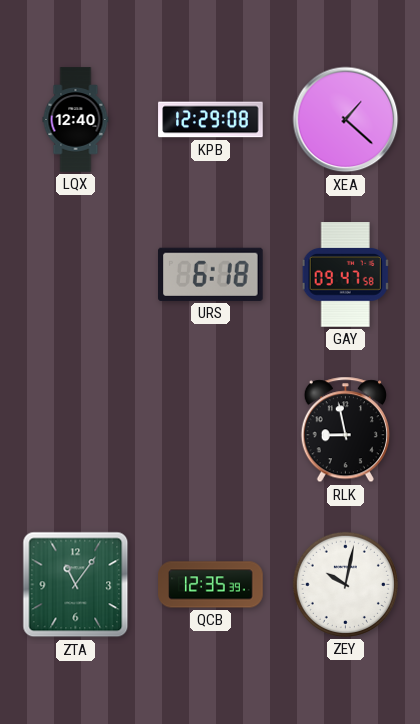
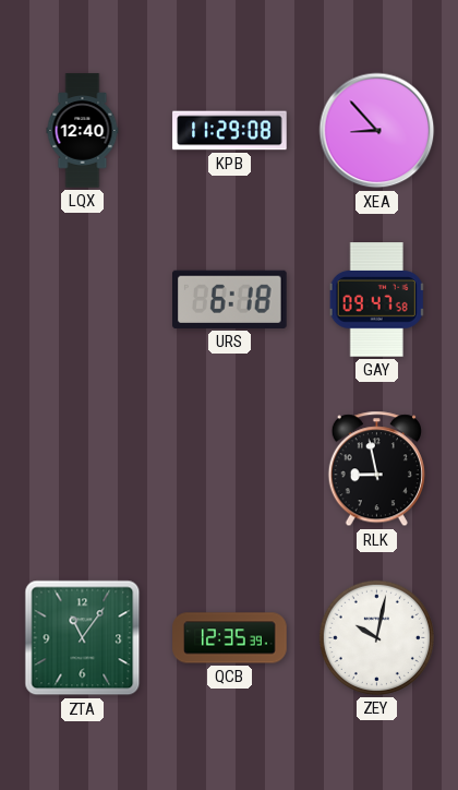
KPB: 12:29 -> 11:29 (230, 131)
XEA: 1:22 -> 8:53 (377, 131)
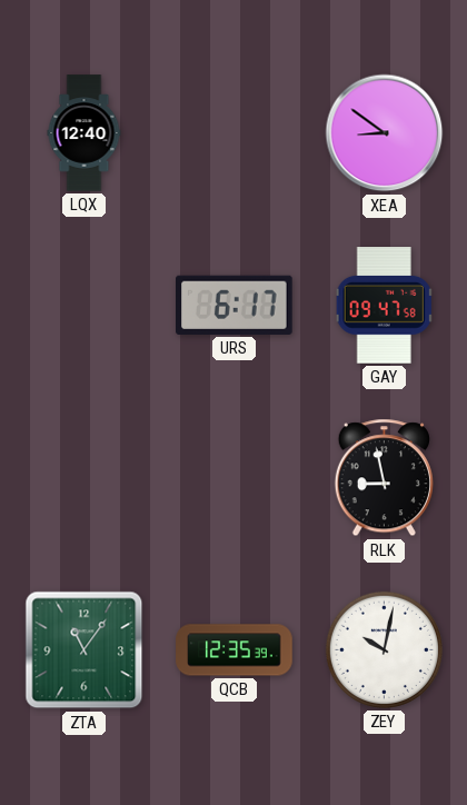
KPB: 11:29 -> none (230, 131)
XEA: 8:53 -> 8:51 (385, 133)
URS: 6:18 -> 6:17 (235, 305)
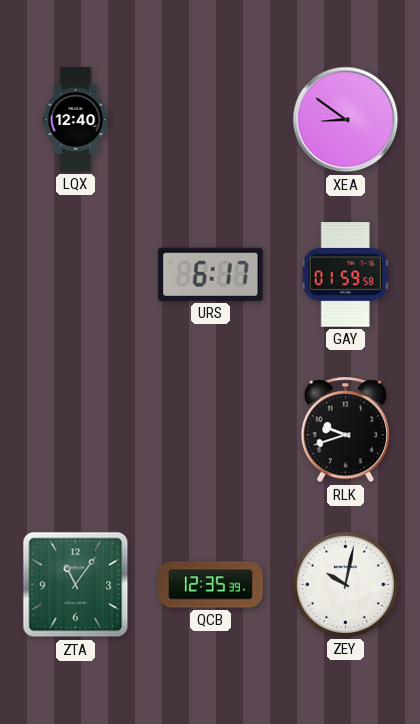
GAY: 09:47 -> 01:59 (346, 275)
RLK: 8:58 -> 9:42 (345, 430)
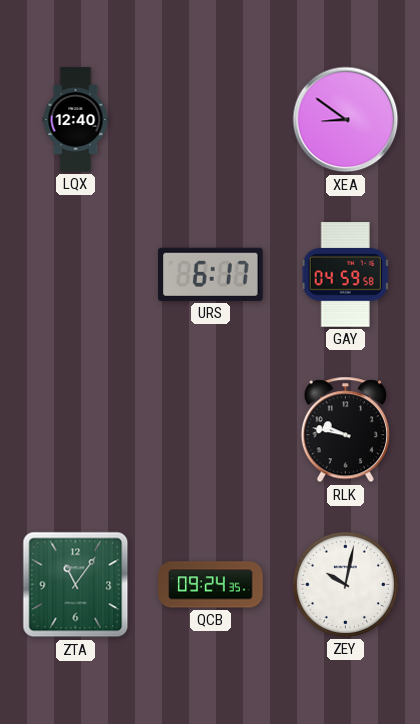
GAY: 01:59 -> 04:59 (346, 275)
RLK: 9:42 -> 9:47 (345, 430)
QCB: 12:35 -> 09:24 (211, 585)
